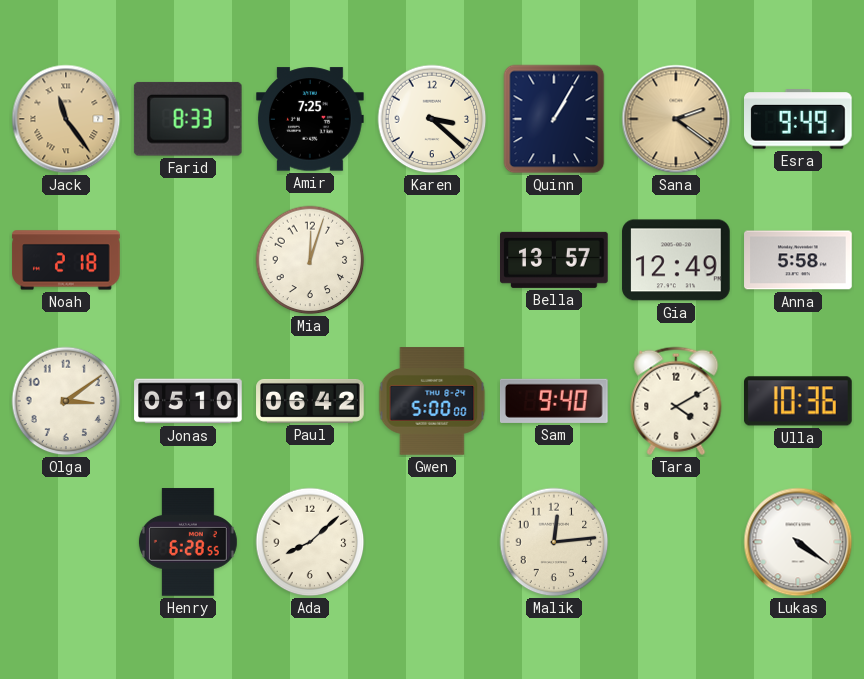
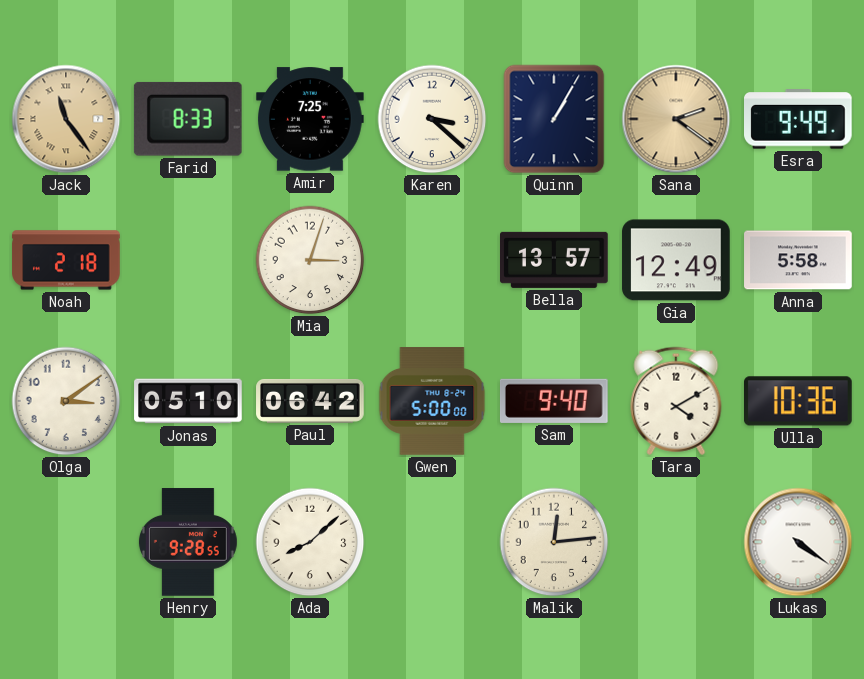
Mia: 12:03 -> 3:03 (310, 260)
Henry: 6:28 -> 9:28 (188, 542)
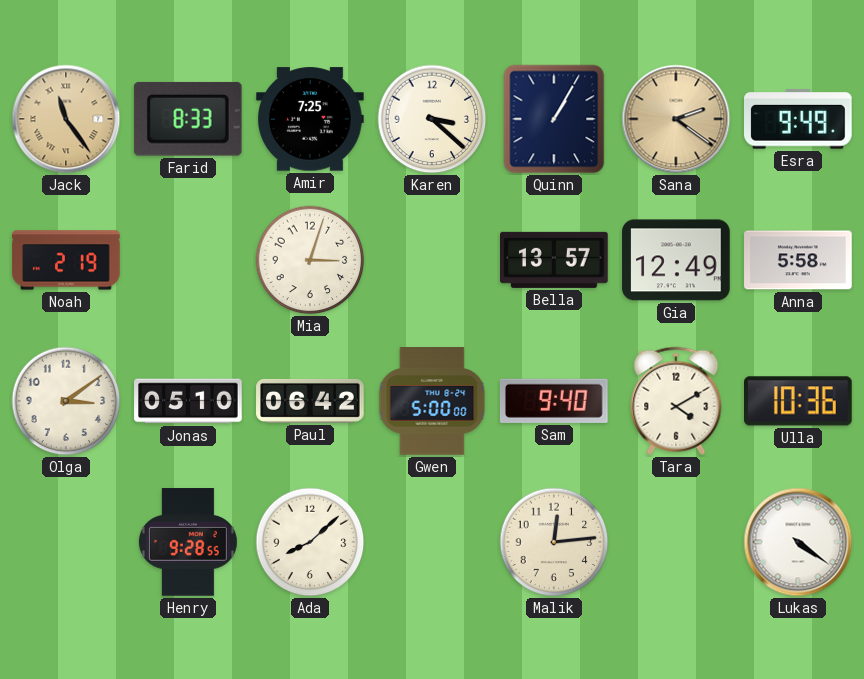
Noah: 2:18 -> 2:19 (66, 260)
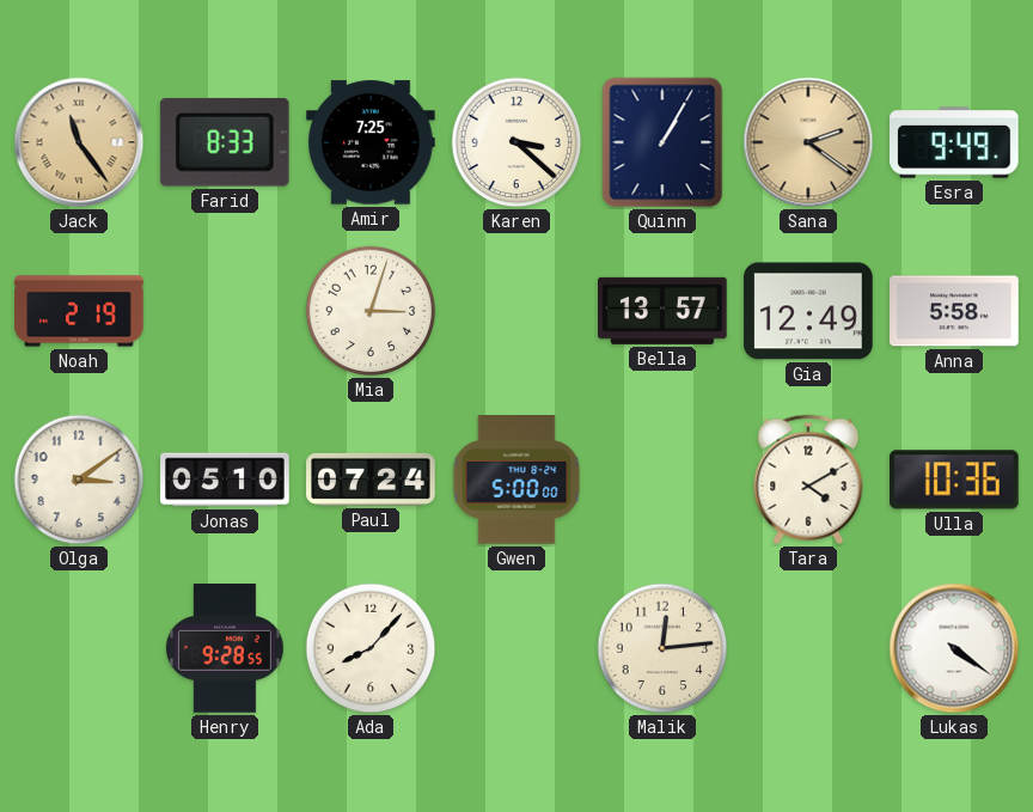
Paul: 06:42 -> 07:24 (371, 480)
Sam: 9:40 -> none (554, 401)
Ada: 8:08 -> 8:07 (371, 648)
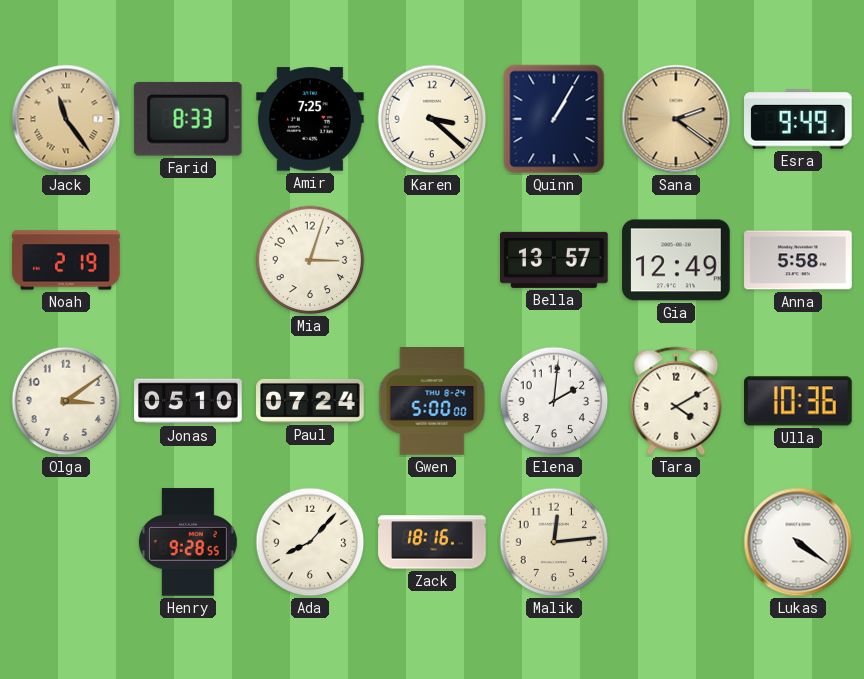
Elena: none -> 2:01 (554, 401)
Zack: none -> 18:16 (432, 542)
